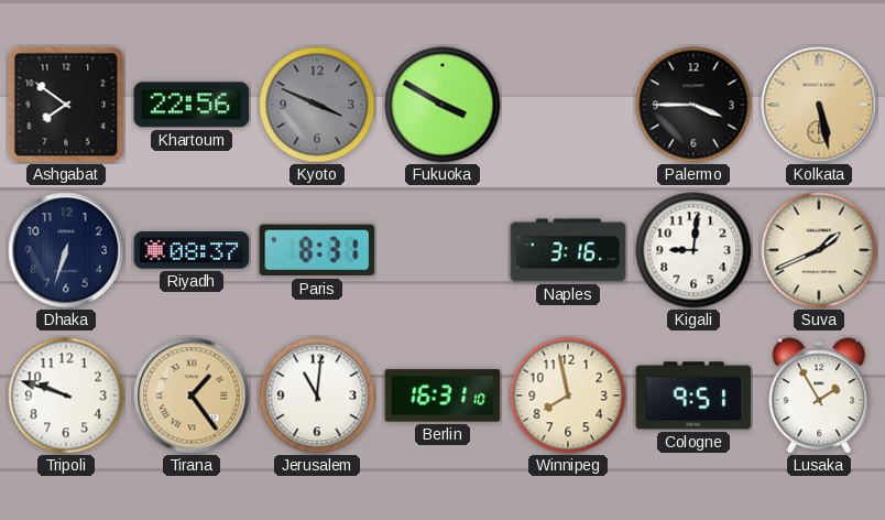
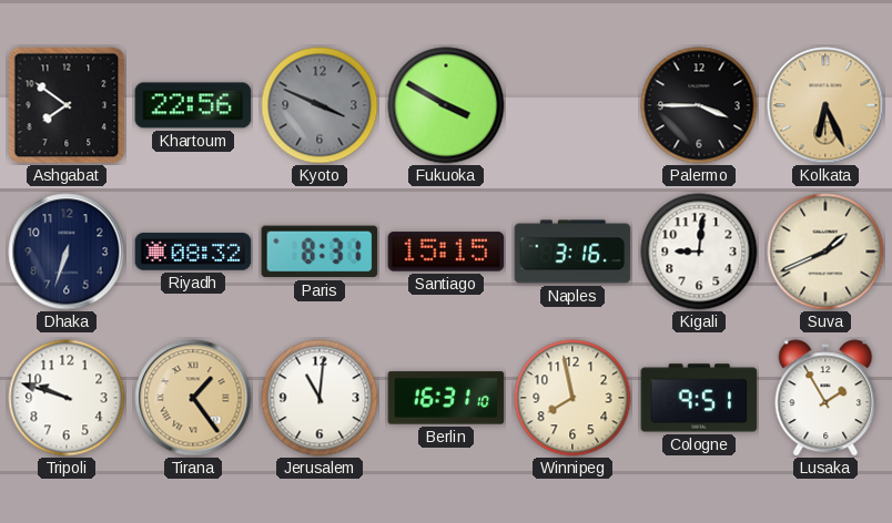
Kolkata: 5:28 -> 6:26 (825, 105)
Riyadh: 08:37 -> 08:32 (193, 252)
Santiago: none -> 15:15 (446, 252)
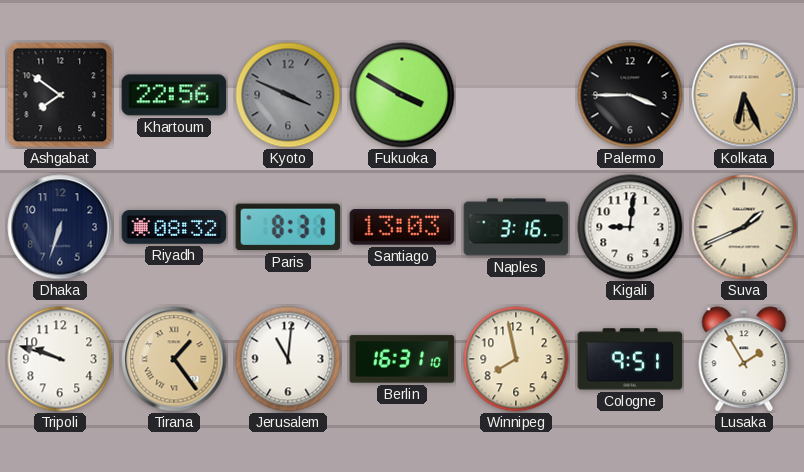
Santiago: 15:15 -> 13:03 (402, 227)
